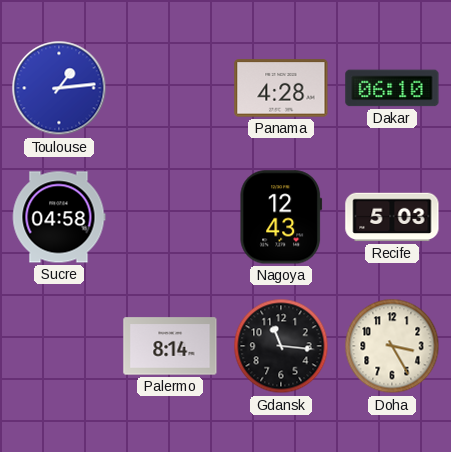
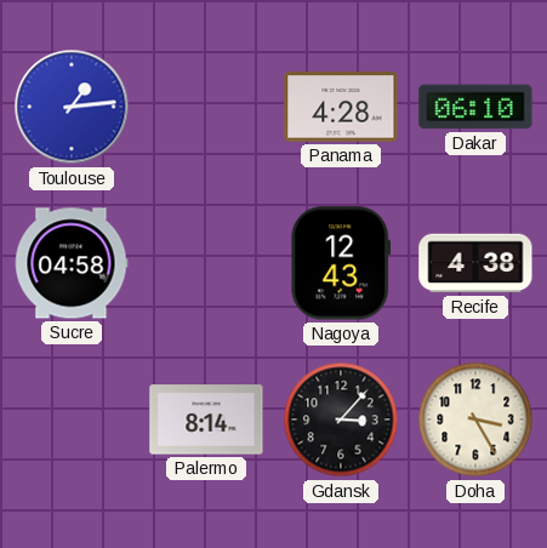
Recife: 5:03 -> 4:38 (475, 263)
Gdansk: 11:16 -> 3:07 (341, 419)
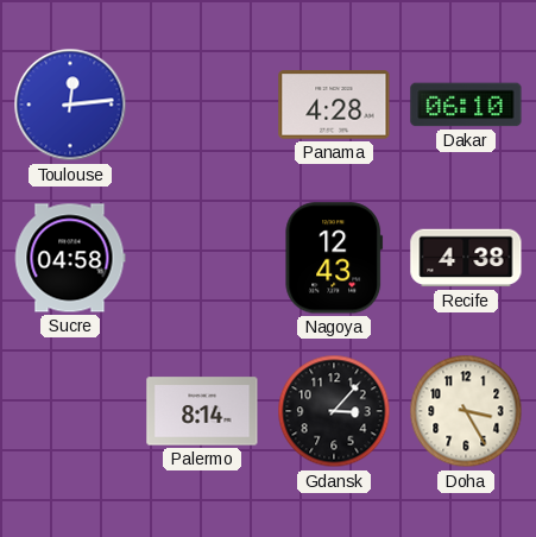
Toulouse: 1:14 -> 12:14 (70, 105)
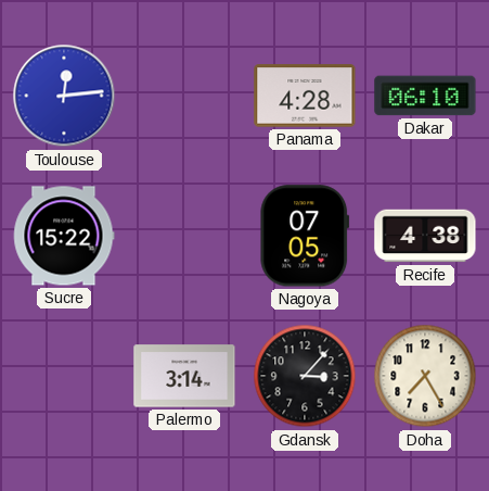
Sucre: 04:58 -> 15:22 (64, 236)
Nagoya: 12:43 -> 07:05 (305, 236)
Palermo: 8:14 -> 3:14 (184, 376)
Doha: 3:25 -> 7:25 (425, 376)
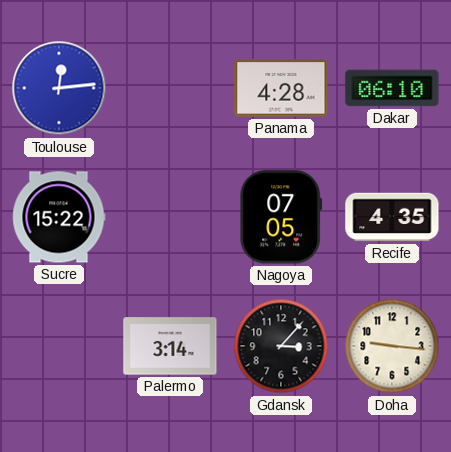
Recife: 4:38 -> 4:35 (392, 217)
Doha: 7:25 -> 9:16 (392, 346)
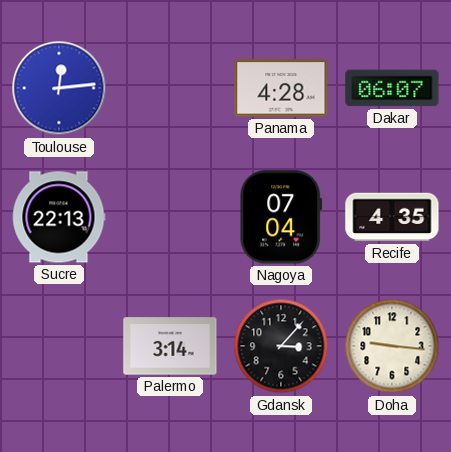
Dakar: 06:10 -> 06:07 (392, 88)
Sucre: 15:22 -> 22:13 (59, 217)
Nagoya: 07:05 -> 07:04 (281, 217)
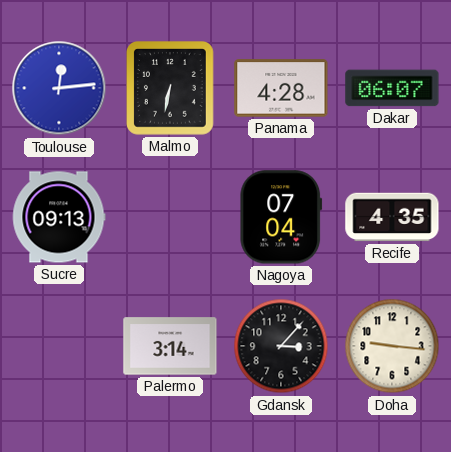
Malmo: none -> 6:32 (171, 89)
Sucre: 22:13 -> 09:13 (59, 217)
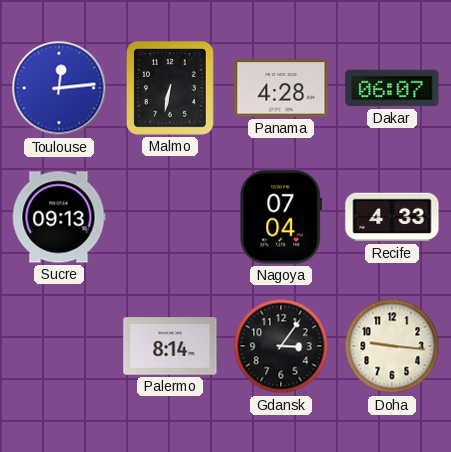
Recife: 4:35 -> 4:33 (392, 217)
Palermo: 3:14 -> 8:14 (170, 346)
Gdansk: 3:07 -> 3:06 (281, 346)
